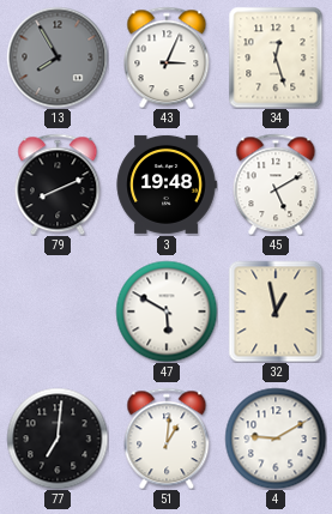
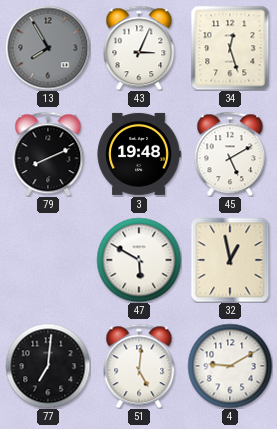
51: 1:01 -> 5:01 (139, 366)
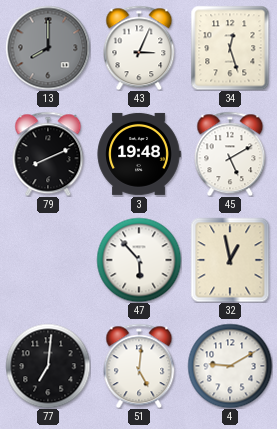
13: 7:55 -> 8:00 (48, 48)
47: 5:50 -> 5:53 (139, 260)
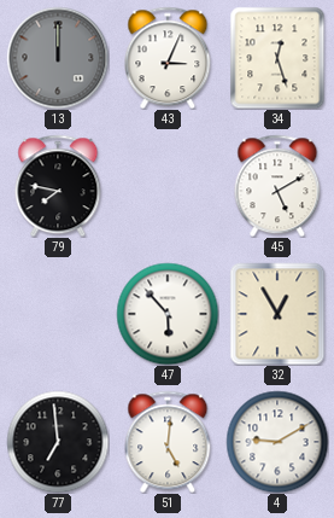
13: 8:00 -> 12:00 (58, 58)
79: 8:11 -> 7:47 (58, 186)
3: 19:48 -> none (139, 154)
32: 12:58 -> 12:55 (277, 314)
77: 7:01 -> 6:59 (58, 442)
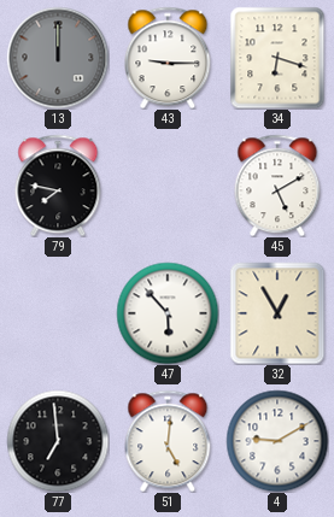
43: 3:04 -> 9:15 (168, 58)
34: 12:27 -> 6:18 (277, 58)
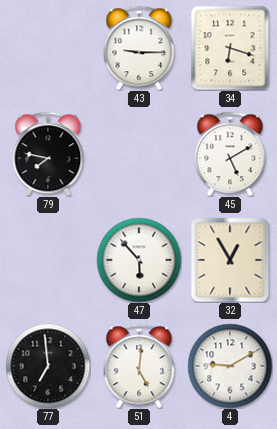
13: 12:00 -> none (58, 58)
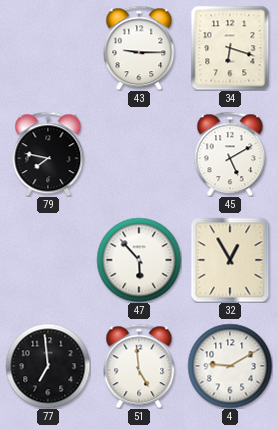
51: 5:01 -> 4:59 (139, 366)
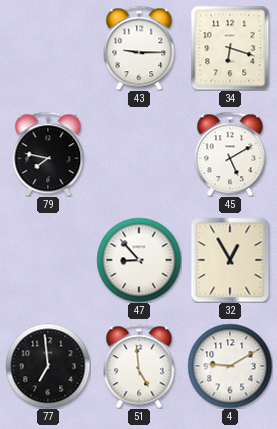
47: 5:53 -> 8:53 (139, 260)
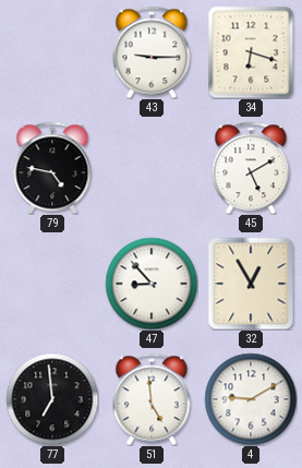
79: 7:47 -> 4:47 (52, 168)
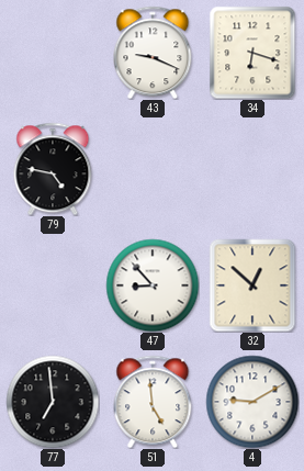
43: 9:15 -> 9:19 (153, 53)
45: 5:10 -> none (251, 168)
32: 12:55 -> 12:52 (252, 285)
